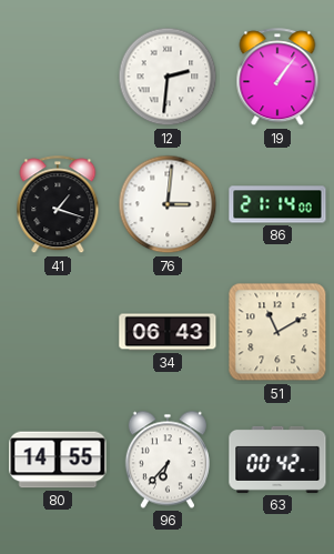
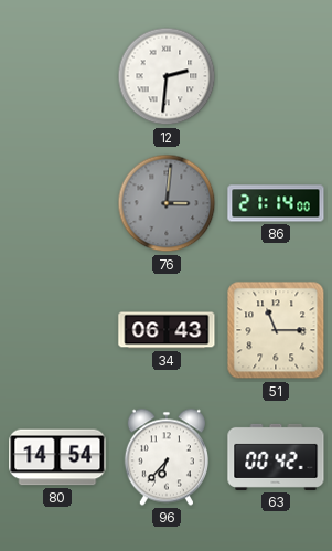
19: 1:06 -> none (277, 78)
41: 1:18 -> none (58, 205)
76 dial: white -> grey (167, 203)
51: 11:10 -> 11:15 (276, 330)
80: 14:55 -> 14:54 (57, 457)
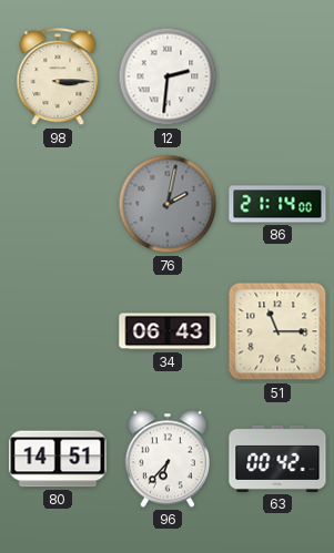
98: none -> 3:15 (58, 78)
76: 3:01 -> 2:02 (168, 204)
80: 14:54 -> 14:51 (58, 459)
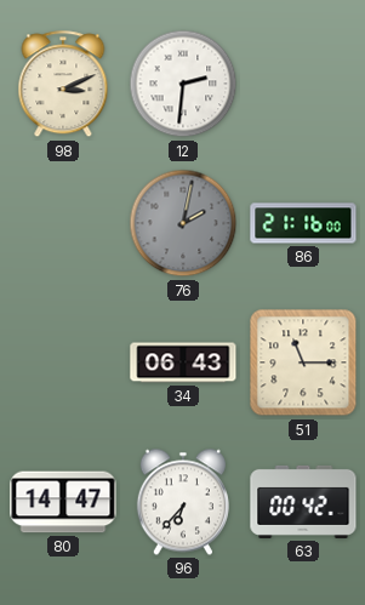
98: 3:15 -> 3:11 (63, 85)
86: 21:14 -> 21:16 (303, 223)
80: 14:51 -> 14:47 (63, 502)
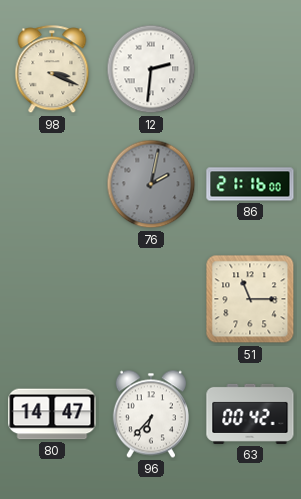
98: 3:11 -> 3:19 (52, 70)
34: 06:43 -> none (183, 363)
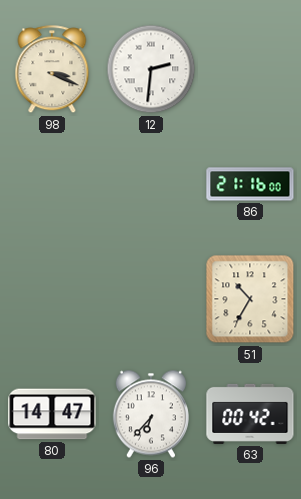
76: 2:02 -> none (151, 184)
51: 11:15 -> 10:35 (250, 299)
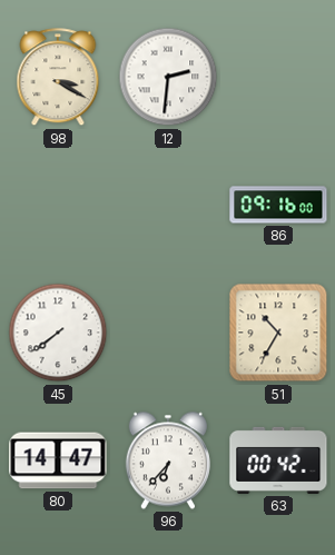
98: 3:19 -> 3:20 (58, 78)
86: 21:16 -> 09:16 (278, 205)
45: none -> 7:39 (58, 333)
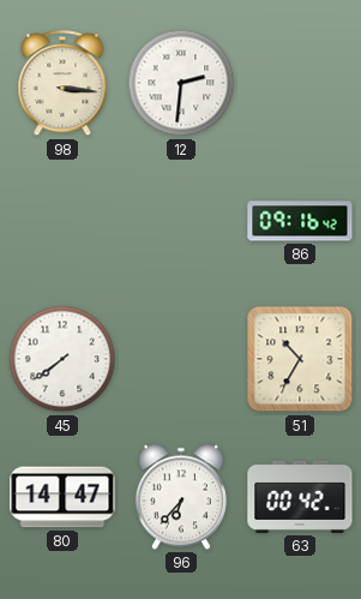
98: 3:20 -> 3:16 (62, 84)
86: 09:16:00 -> 09:16:42 (300, 221)
